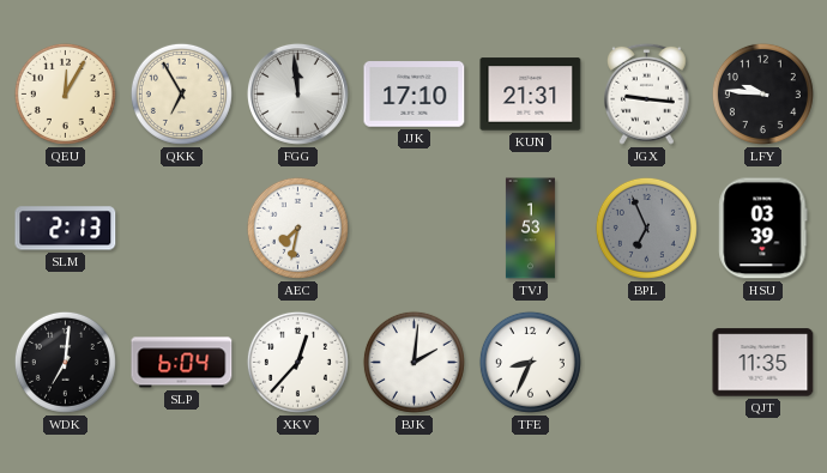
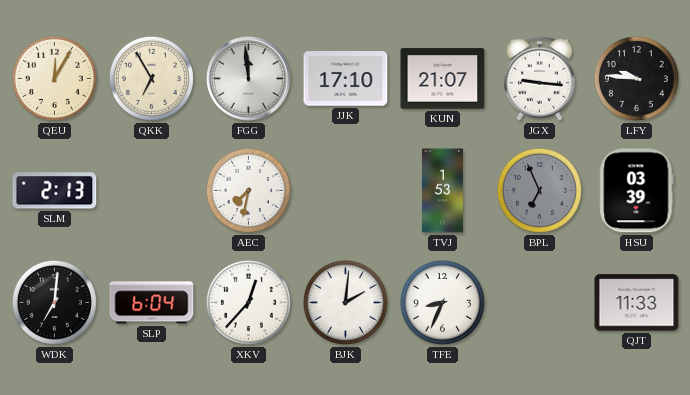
KUN: 21:31 -> 21:07 (443, 79)
QJT: 11:35 -> 11:33 (637, 303)
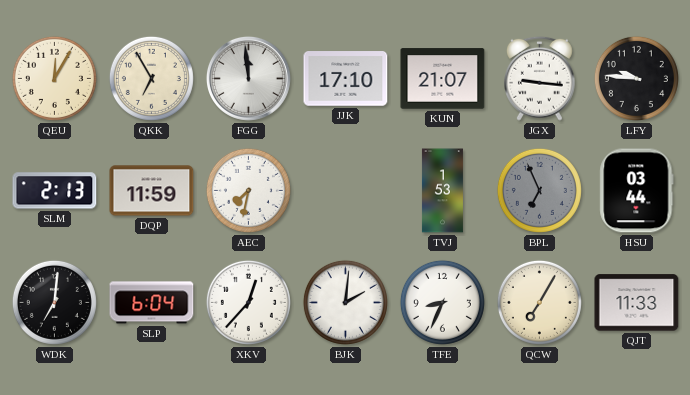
DQP: none -> 11:59 (152, 191)
HSU: 03:39 -> 03:44 (637, 191)
QCW: none -> 7:05 (539, 302)
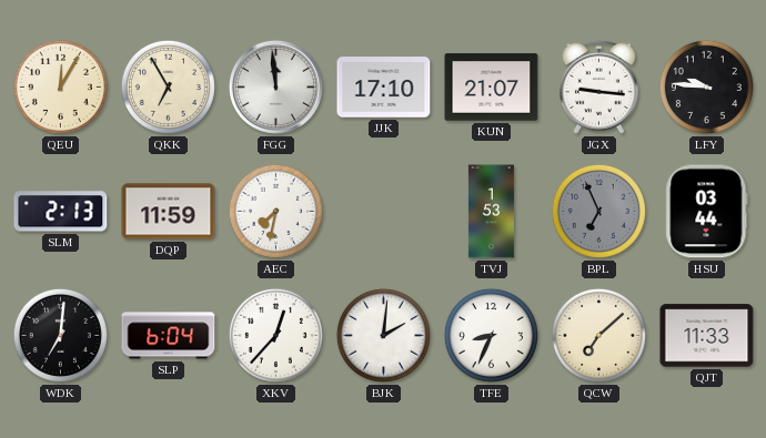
QCW: 7:05 -> 7:08 (598, 335)
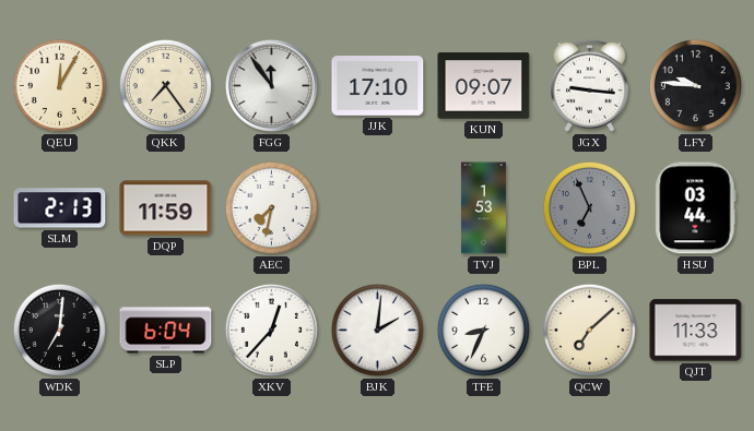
QKK: 6:55 -> 7:24 (165, 85)
FGG: 11:59 -> 11:54 (271, 85)
KUN: 21:07 -> 09:07 (484, 86)
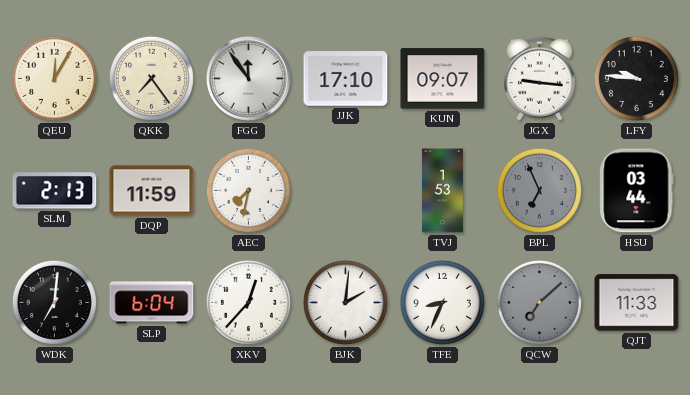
QCW dial: cream -> grey (539, 302)
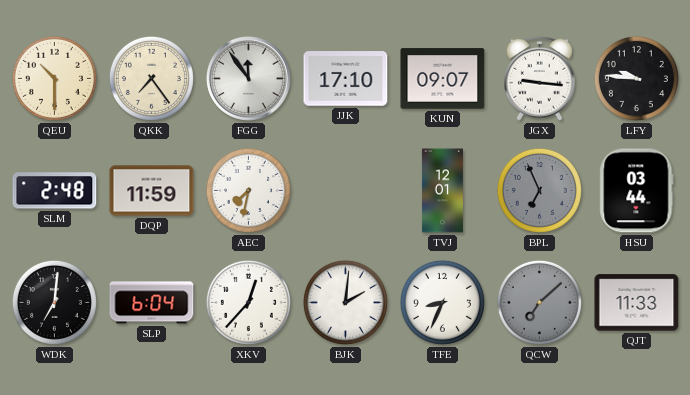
QEU: 12:05 -> 10:30 (54, 78)
SLM: 2:13 -> 2:48 (55, 191)
TVJ: 1:53 -> 12:01 (442, 191)
